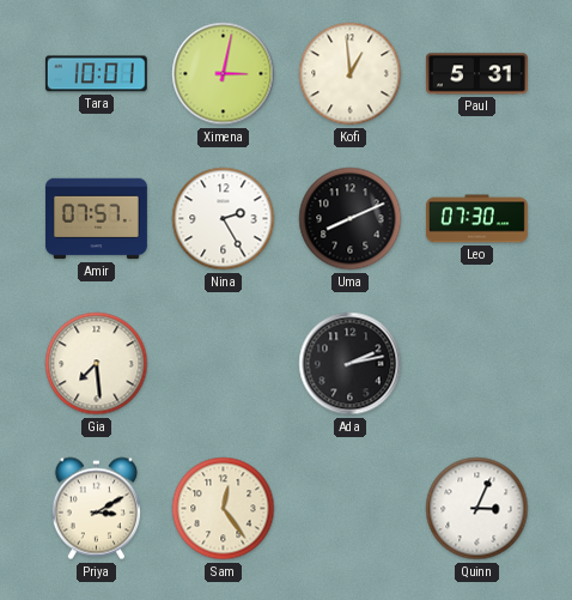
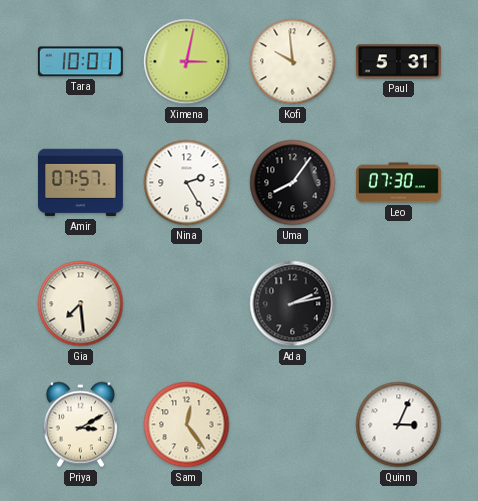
Kofi: 12:59 -> 9:59 (293, 62)
Uma: 8:11 -> 8:06 (293, 183)
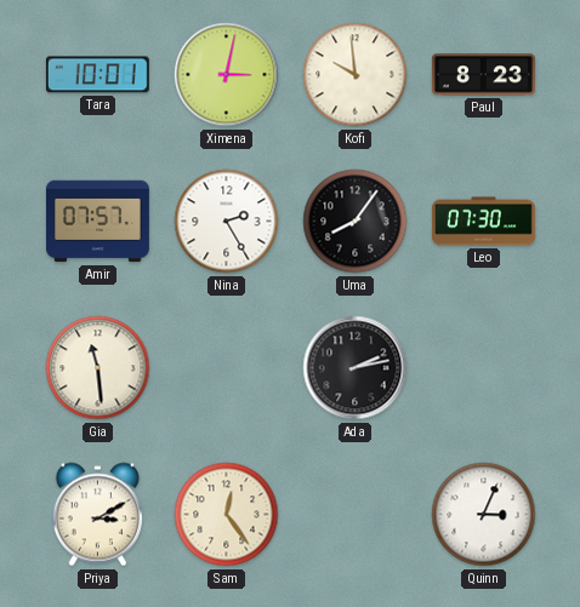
Paul: 5:31 -> 8:23 (483, 75)
Gia: 7:29 -> 11:29 (98, 368)
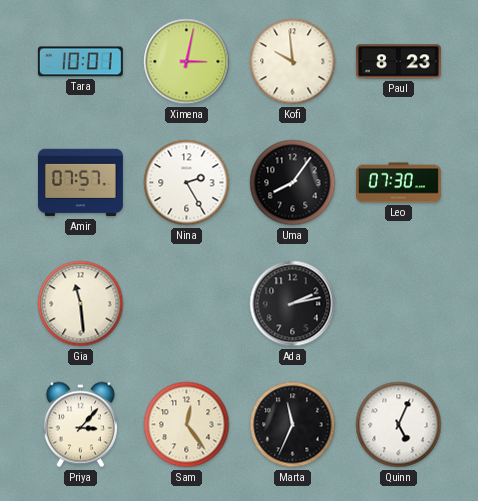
Priya: 3:10 -> 3:07 (80, 425)
Marta: none -> 11:34 (293, 425)
Quinn: 3:04 -> 5:04 (399, 425)
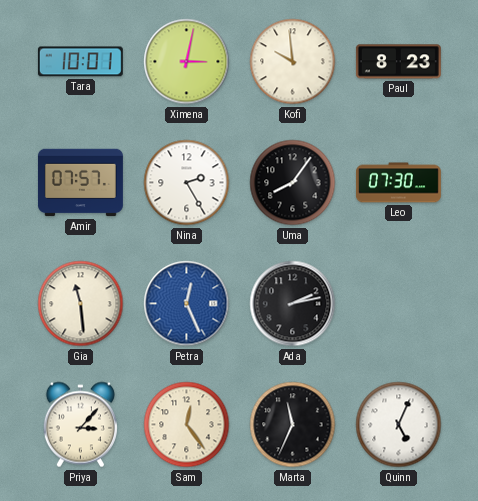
Petra: none -> 12:26 (187, 304)
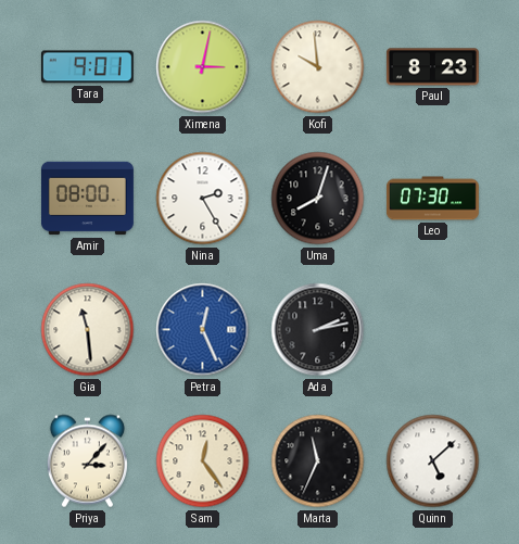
Tara: 10:01 -> 9:01 (87, 67)
Amir: 07:57 -> 08:00 (87, 199)
Uma: 8:06 -> 8:03 (318, 199)
Quinn: 5:04 -> 5:08 (433, 461)
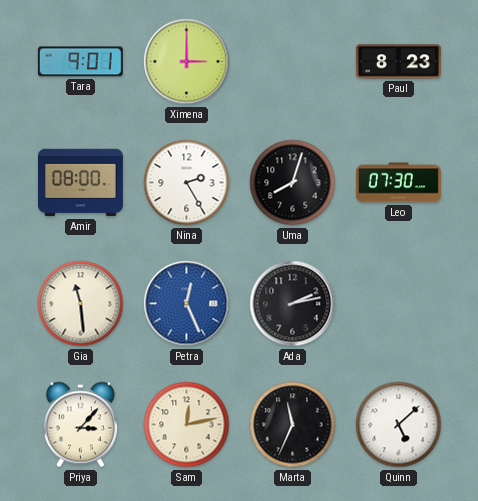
Ximena: 3:02 -> 3:00 (187, 62)
Kofi: 9:59 -> none (318, 67)
Sam: 12:24 -> 12:13 (187, 425)
